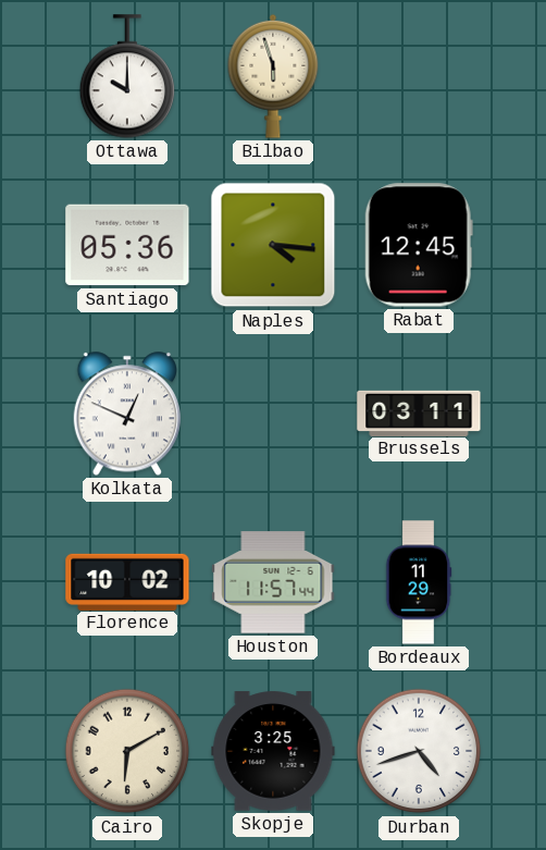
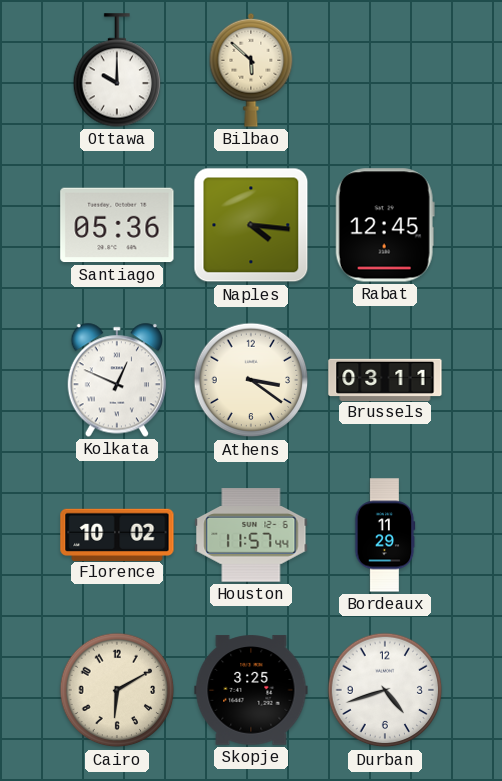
Bilbao: 5:57 -> 5:52 (251, 70)
Athens: none -> 3:21 (251, 380)
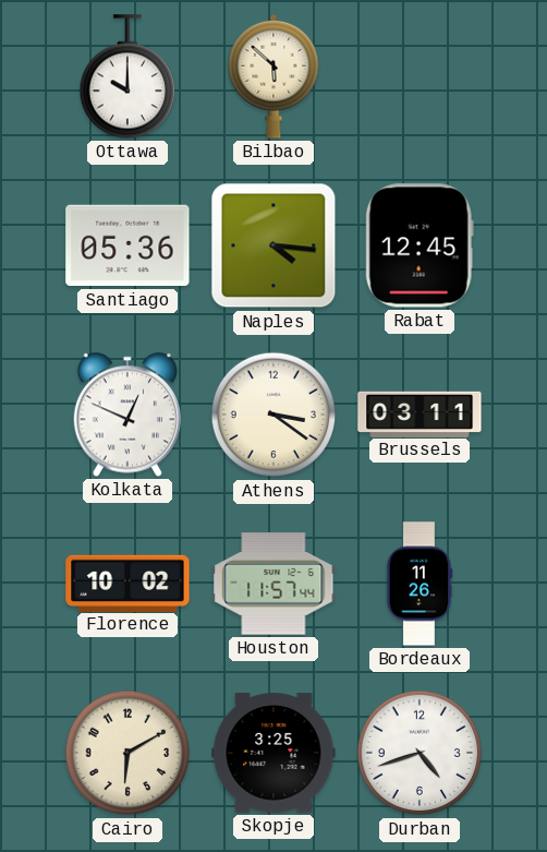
Bordeaux: 11:29 -> 11:26 (420, 584)
